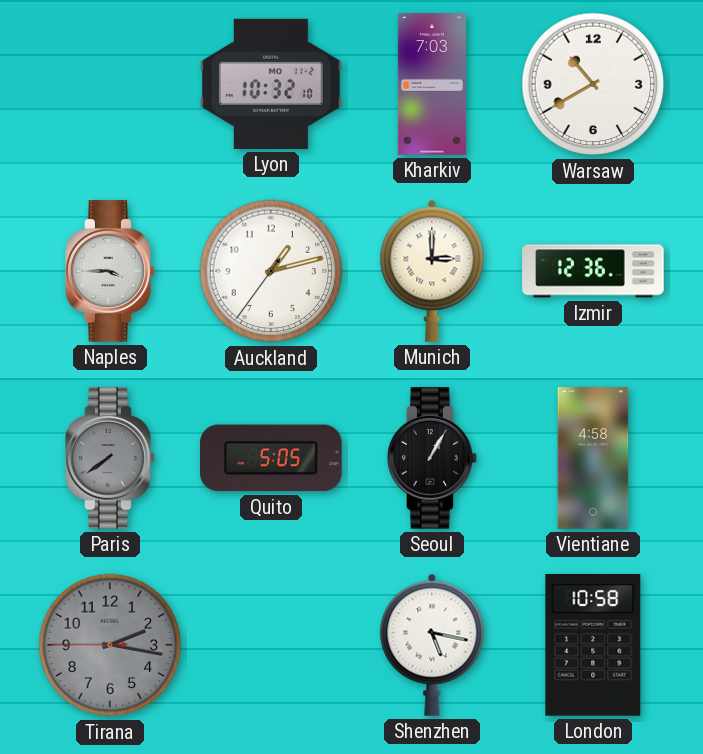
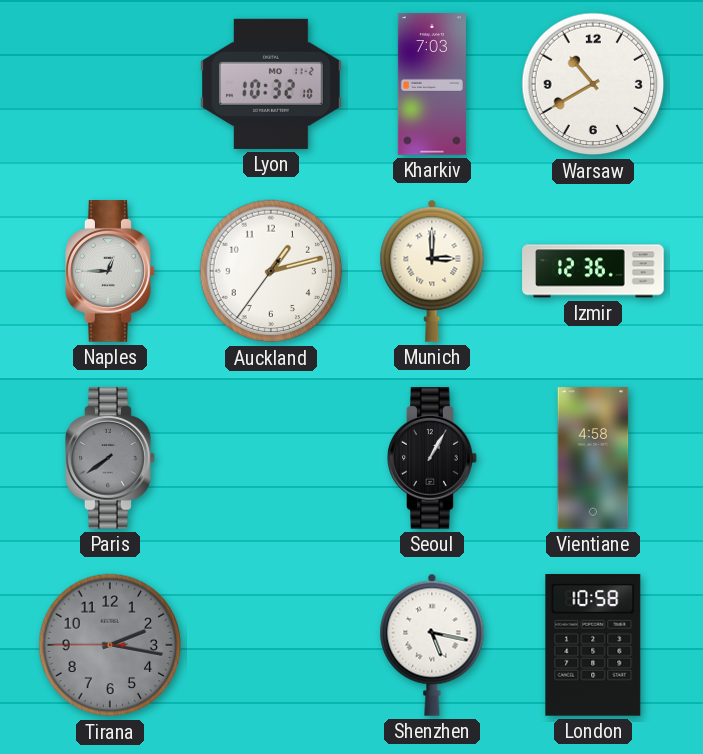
Naples: 3:45 -> 12:45 (110, 271)
Quito: 5:05 -> none (271, 458)
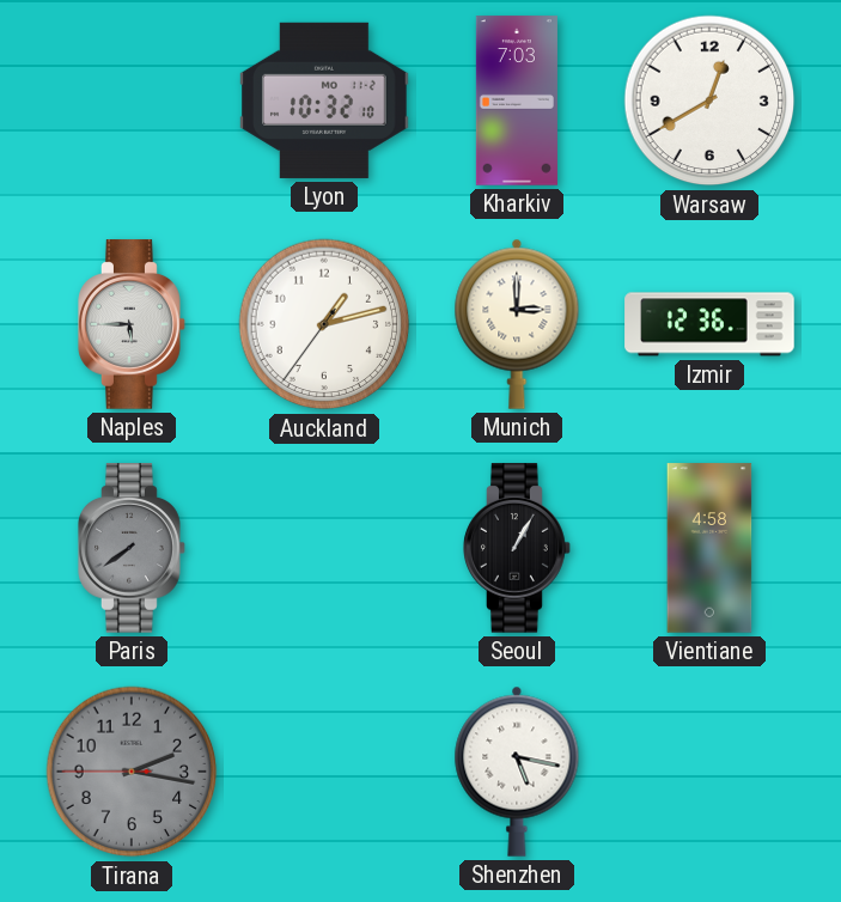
Warsaw: 10:40 -> 12:40 (709, 100)
Naples: 12:45 -> 5:45 (132, 324)
London: 10:58 -> none (593, 646)
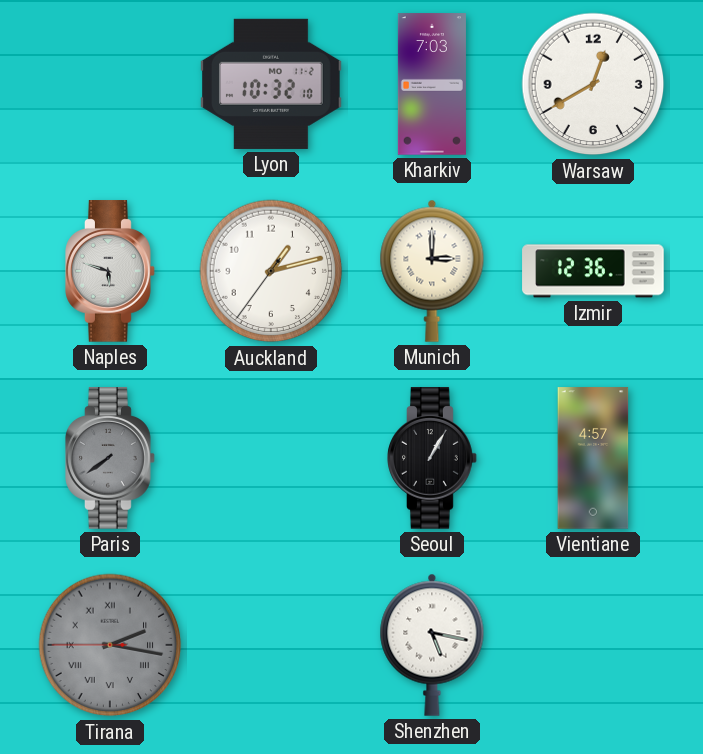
Naples: 5:45 -> 5:48 (110, 271)
Vientiane: 4:58 -> 4:57 (593, 458)
Tirana numerals: Arabic -> Roman (110, 645)
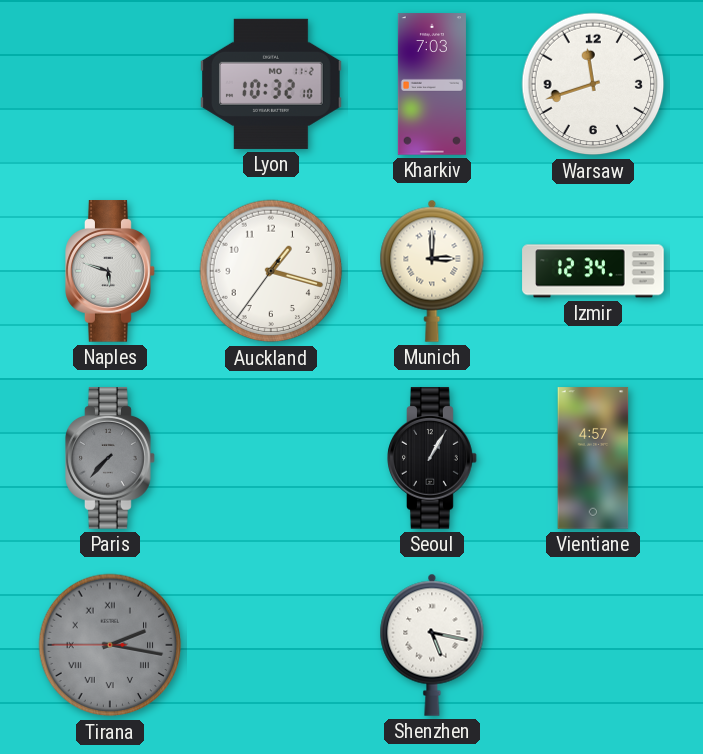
Warsaw: 12:40 -> 11:42 (593, 84)
Auckland: 1:12 -> 1:17 (271, 271)
Izmir: 12:36 -> 12:34 (593, 271)
Paris: 7:39 -> 7:37 (110, 458)
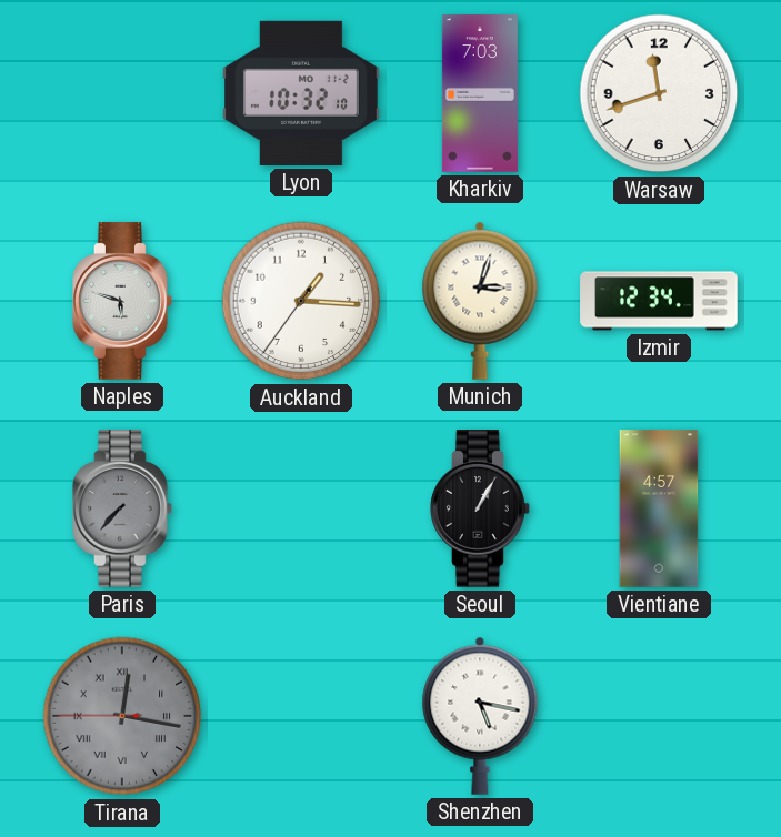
Auckland: 1:17 -> 1:15 (301, 301)
Munich: 3:00 -> 3:03 (480, 301)
Tirana: 2:16 -> 12:16 (122, 716)
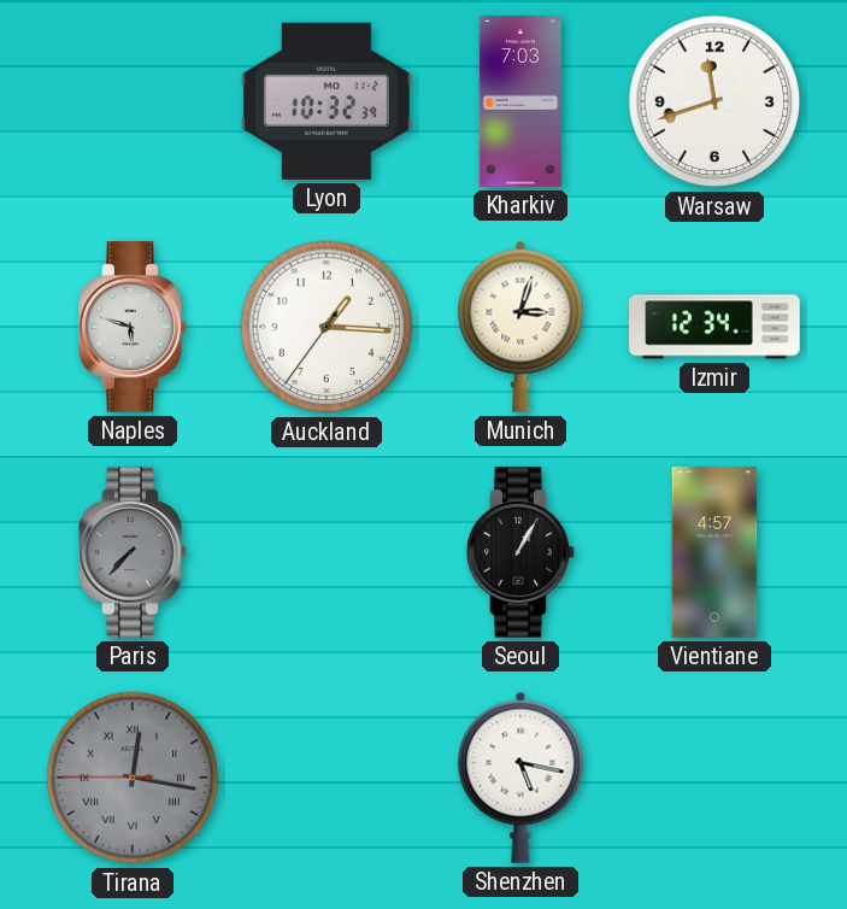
Lyon: 10:32:10 -> 10:32:39 (327, 101)
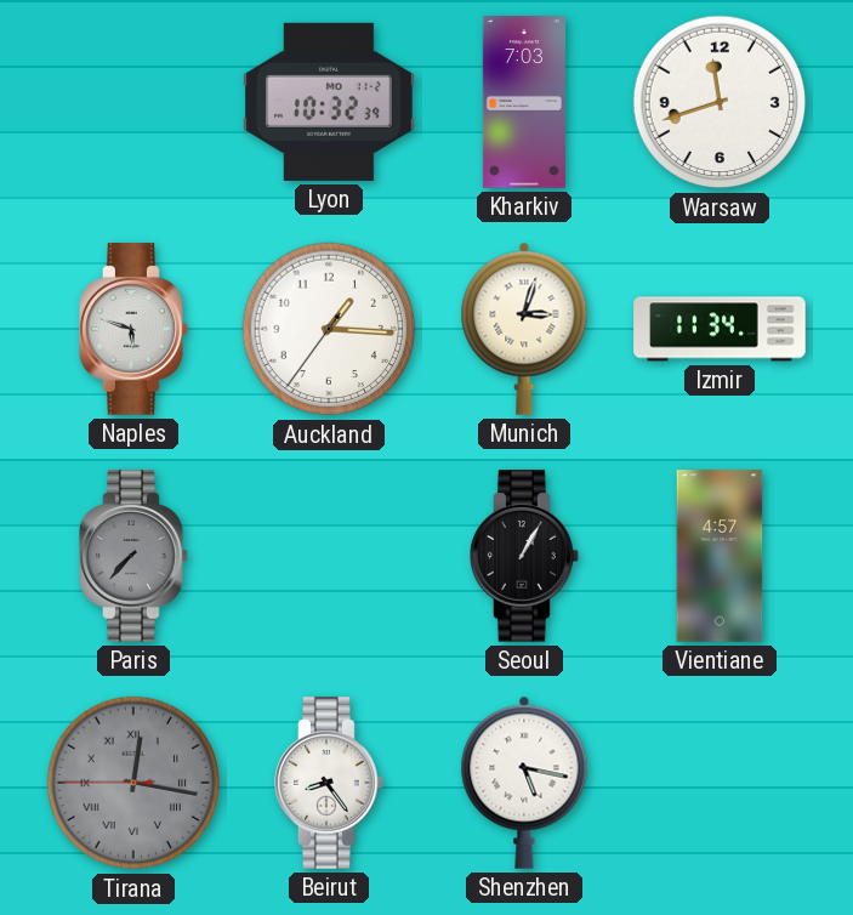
Izmir: 12:34 -> 11:34 (720, 329)
Beirut: none -> 8:24 (329, 783)
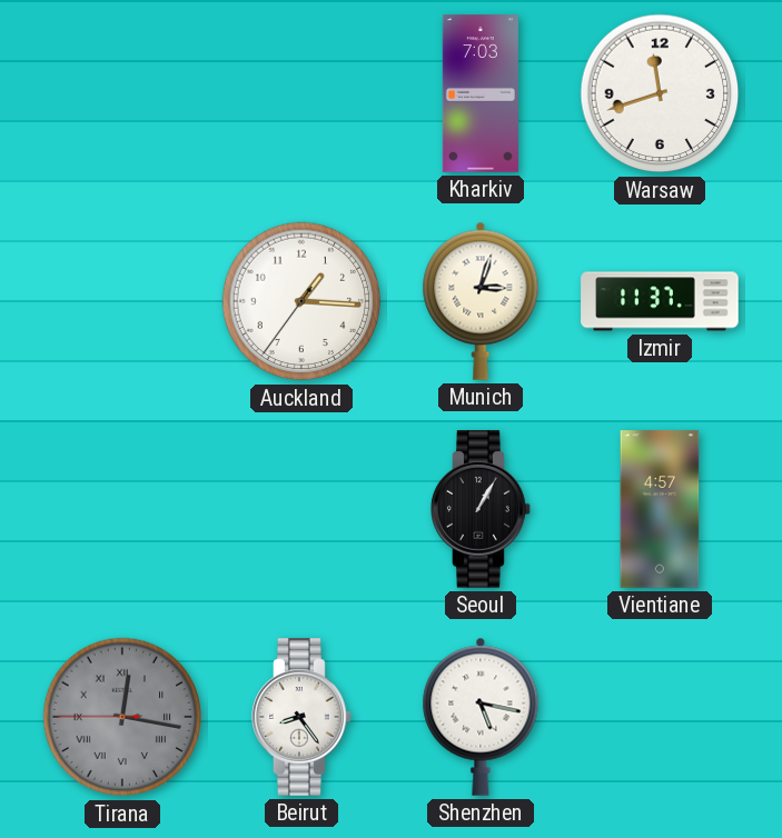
Lyon: 10:32 -> none (329, 102)
Naples: 5:48 -> none (133, 329)
Izmir: 11:34 -> 11:37 (660, 301)
Paris: 7:37 -> none (133, 556)
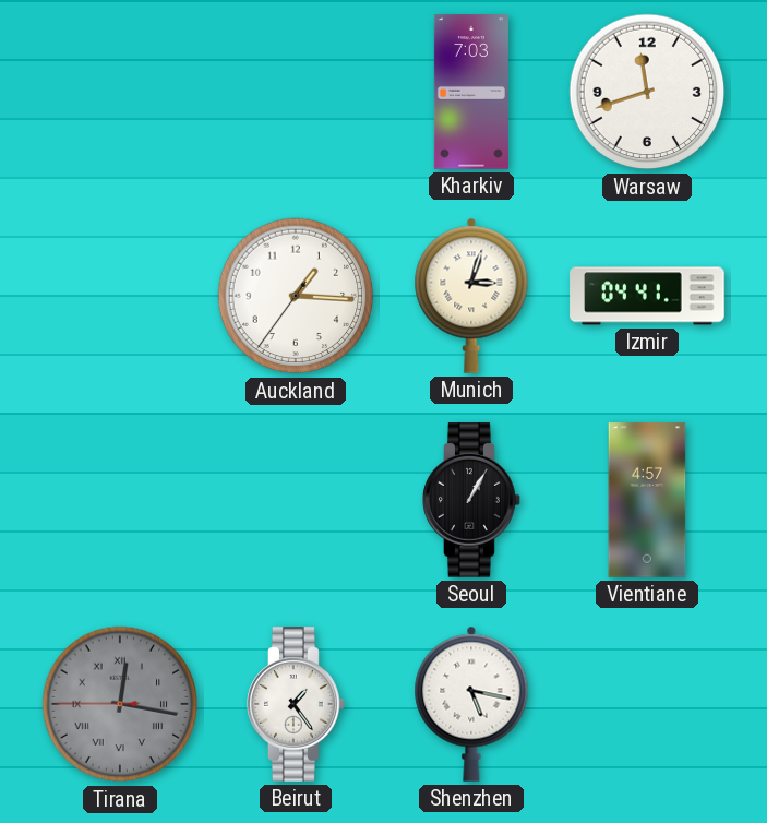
Izmir: 11:37 -> 04:41 (647, 296)
Beirut: 8:24 -> 1:24 (296, 704)
